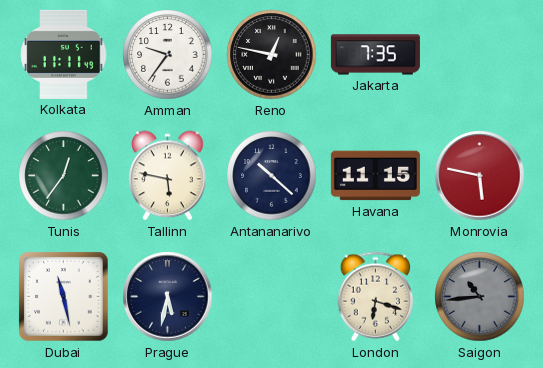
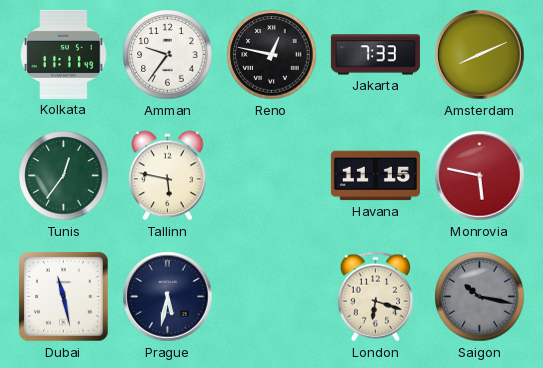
Jakarta: 7:35 -> 7:33 (375, 55)
Amsterdam: none -> 8:11 (480, 55)
Antananarivo: 10:22 -> none (272, 176)
Saigon: 10:44 -> 10:17 (480, 297)
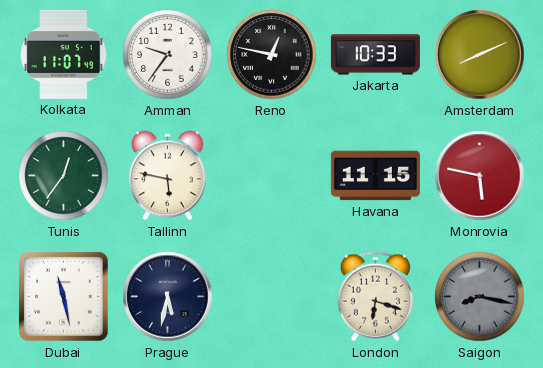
Kolkata: 11:11 -> 11:07 (64, 54)
Jakarta: 7:33 -> 10:33 (375, 55)
Saigon: 10:17 -> 8:17 (480, 297)
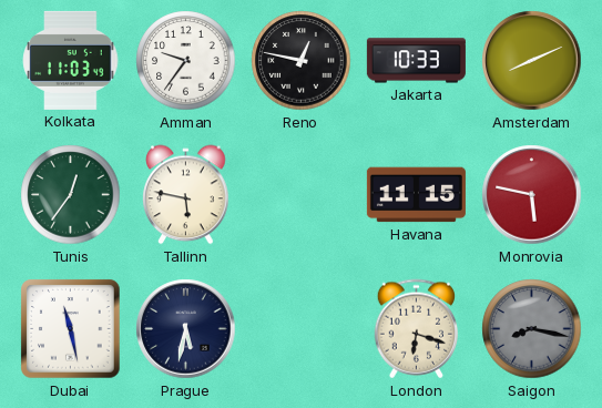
Kolkata: 11:07 -> 11:03 (71, 60)
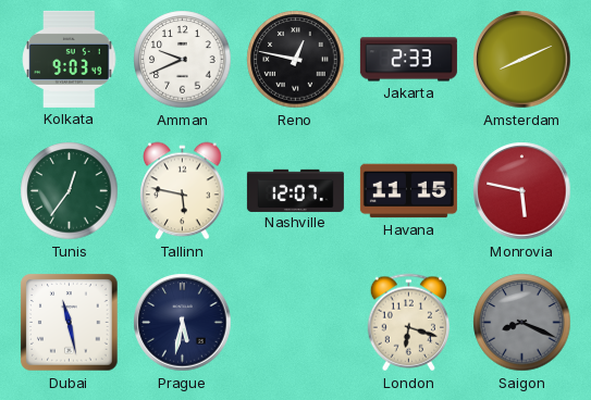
Kolkata: 11:03 -> 9:03 (70, 59)
Amman: 9:36 -> 9:41 (183, 60)
Jakarta: 10:33 -> 2:33 (408, 60)
Nashville: none -> 12:07 (295, 190)
Saigon: 8:17 -> 8:19 (522, 323)
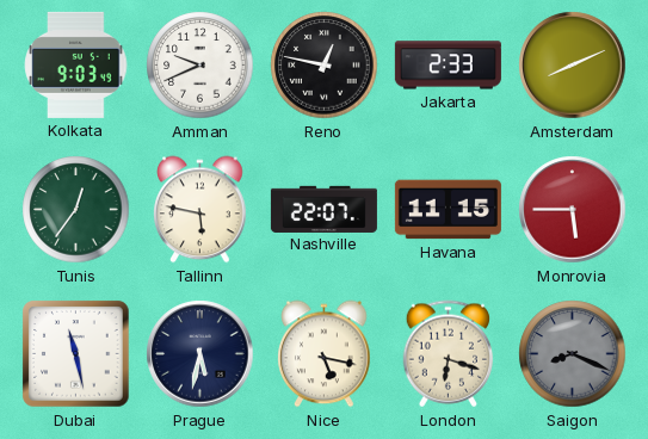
Nashville: 12:07 -> 22:07 (323, 209)
Monrovia: 5:47 -> 5:45 (573, 210)
Nice: none -> 5:17 (325, 354)
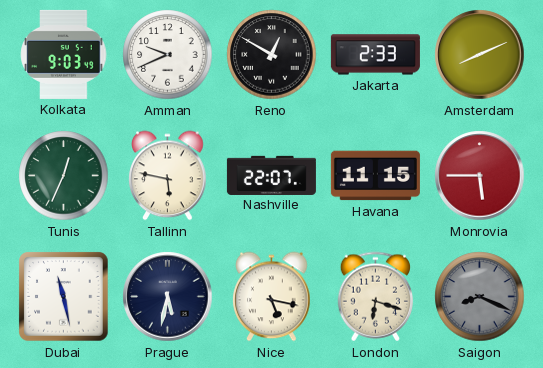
Reno: 12:47 -> 12:50 (272, 55)
Tunis: 12:36 -> 12:34 (64, 176)
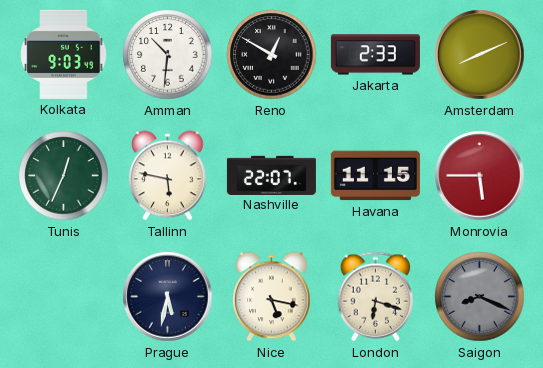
Amman: 9:41 -> 10:31 (168, 55)
Dubai: 11:28 -> none (64, 297)
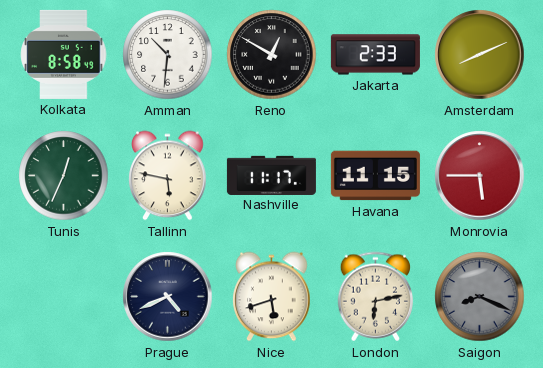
Kolkata: 9:03 -> 8:58 (64, 54)
Nashville: 22:07 -> 11:17 (271, 175)
Prague: 5:32 -> 4:41 (168, 297)
Nice: 5:17 -> 5:42 (272, 297)
London: 6:18 -> 6:13 (376, 297)
